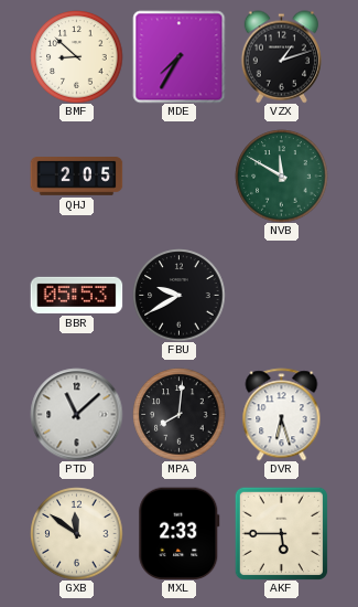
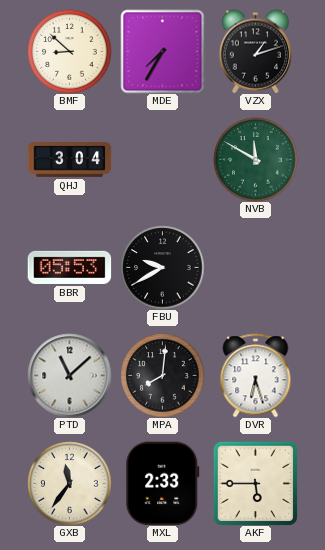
QHJ: 2:05 -> 3:04 (69, 160)
GXB: 11:51 -> 11:36 (69, 483)
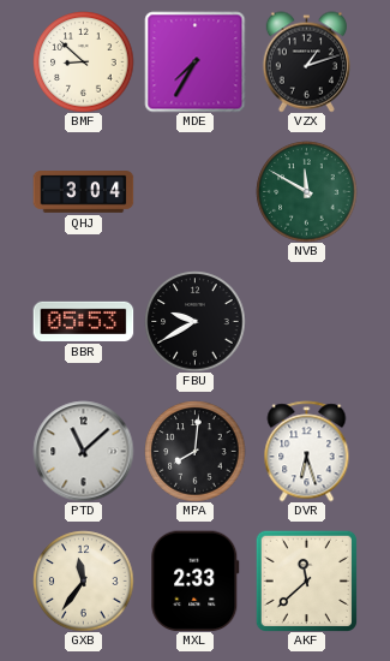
AKF: 5:45 -> 11:38 (306, 580)
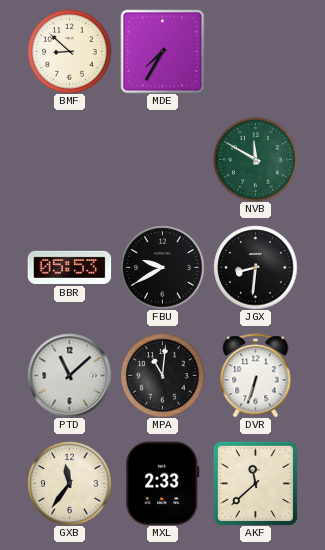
VZX: 1:12 -> none (306, 61)
QHJ: 3:04 -> none (83, 192)
JGX: none -> 8:31 (255, 267)
MPA: 8:01 -> 11:01 (162, 375)
DVR: 6:27 -> 6:33 (256, 375)
